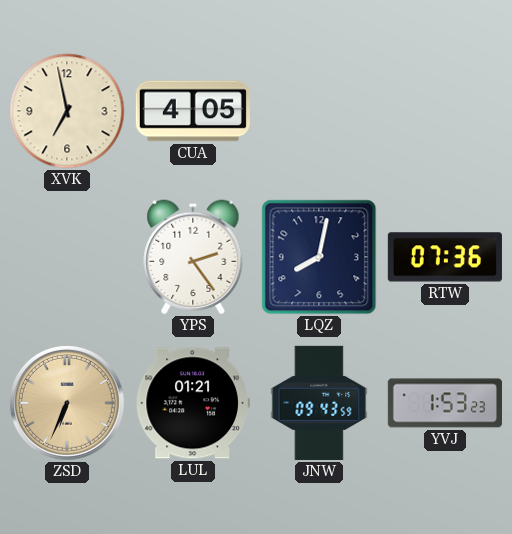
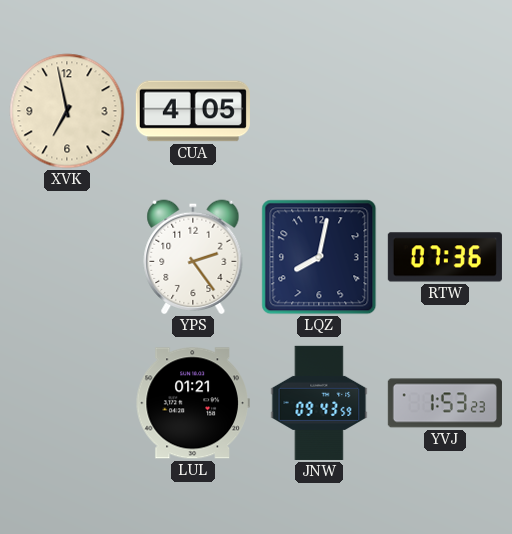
ZSD: 6:34 -> none (67, 403)
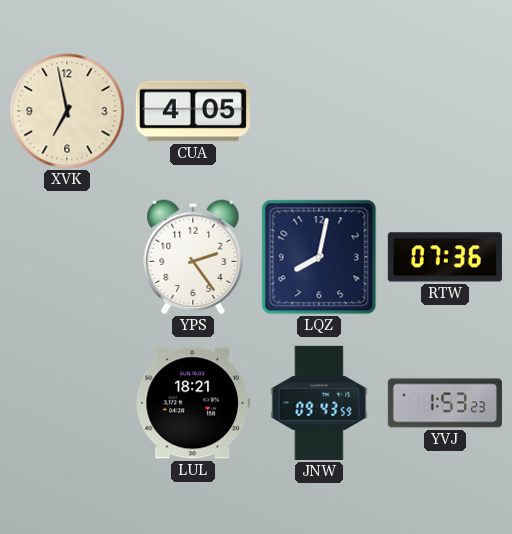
LUL: 01:21 -> 18:21 (193, 403)
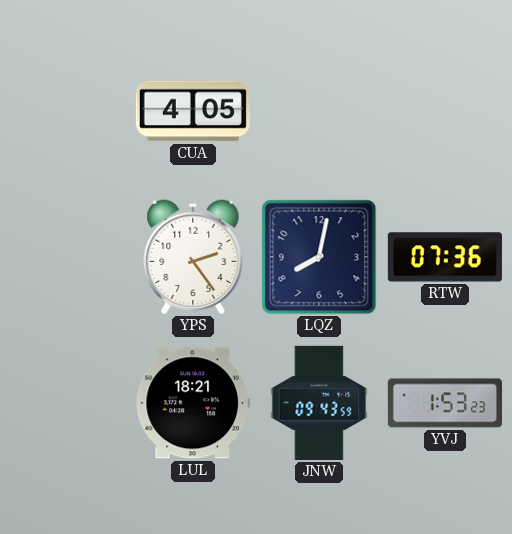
XVK: 6:58 -> none (67, 111)
